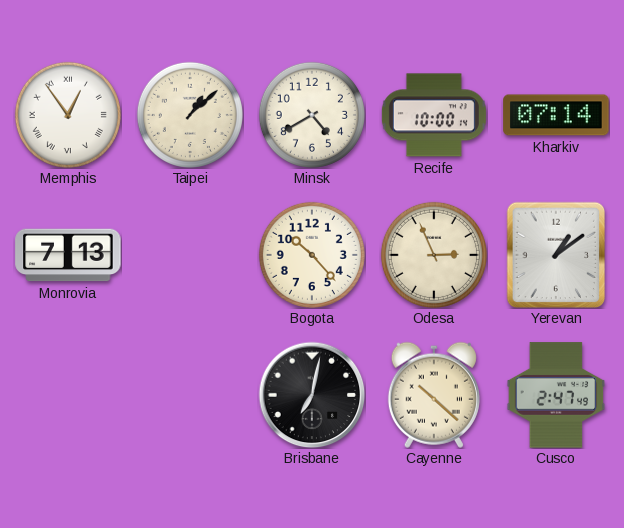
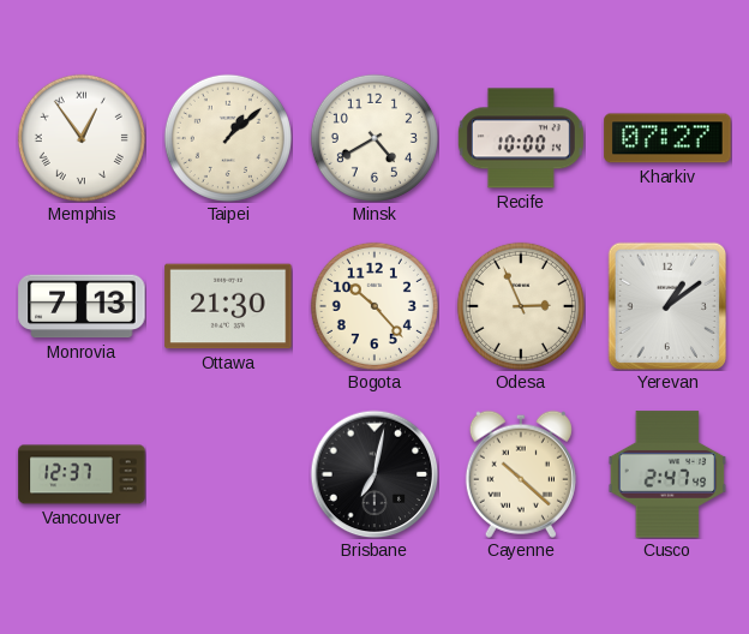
Kharkiv: 07:14 -> 07:27 (667, 138)
Ottawa: none -> 21:30 (228, 306)
Vancouver: none -> 12:37 (82, 474)
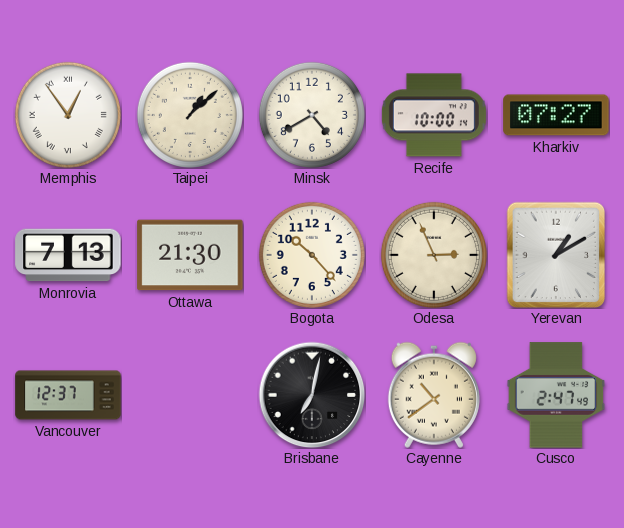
Yerevan: 1:09 -> 1:10 (556, 255)
Cayenne: 10:22 -> 10:39 (434, 395)
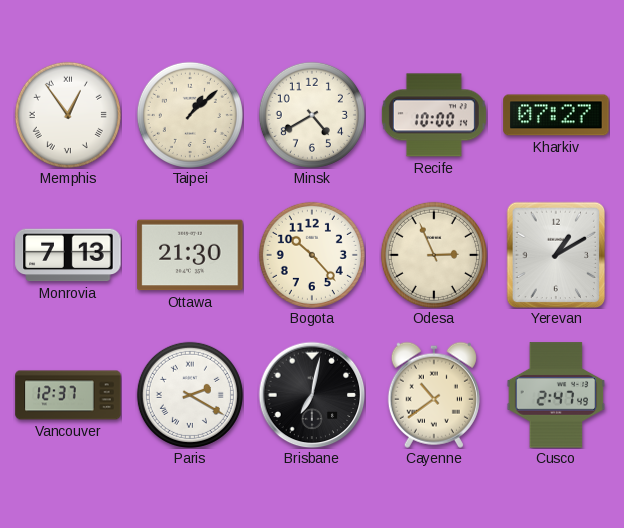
Paris: none -> 2:20 (190, 395)
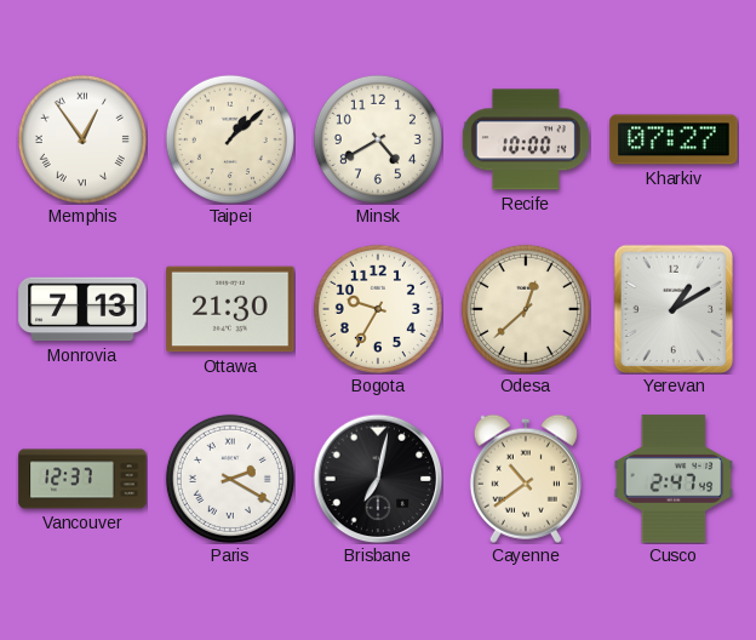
Bogota: 10:23 -> 9:35 (378, 309)
Odesa: 2:56 -> 12:38 (526, 309)
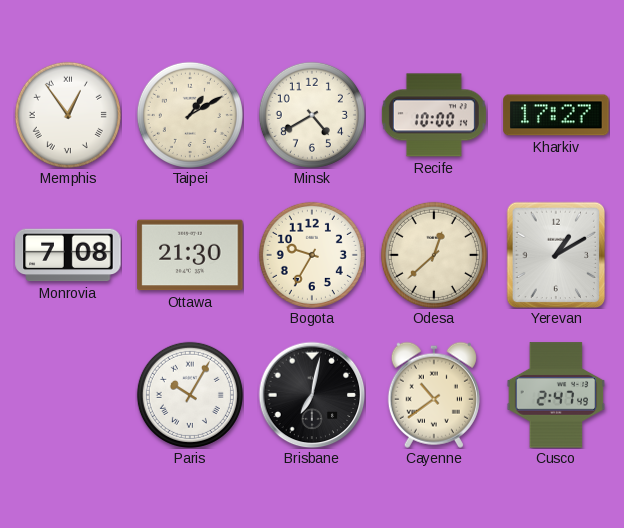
Taipei: 1:08 -> 1:10 (190, 115)
Kharkiv: 07:27 -> 17:27 (556, 115)
Monrovia: 7:13 -> 7:08 (68, 255)
Vancouver: 12:37 -> none (82, 479)
Paris: 2:20 -> 10:05 (190, 395)
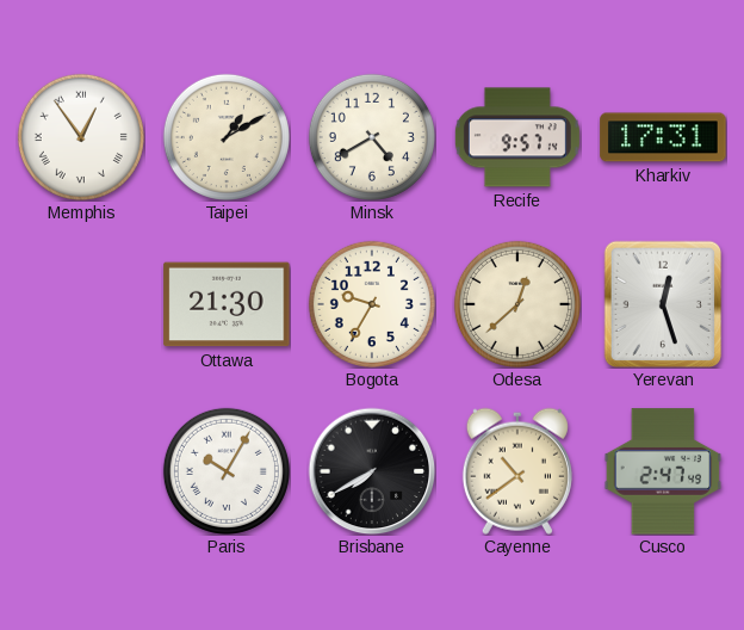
Recife: 10:00 -> 9:57 (517, 137)
Kharkiv: 17:27 -> 17:31 (663, 137)
Monrovia: 7:08 -> none (68, 255)
Yerevan: 1:10 -> 12:27 (663, 304)
Brisbane: 7:02 -> 7:40 (372, 471)
